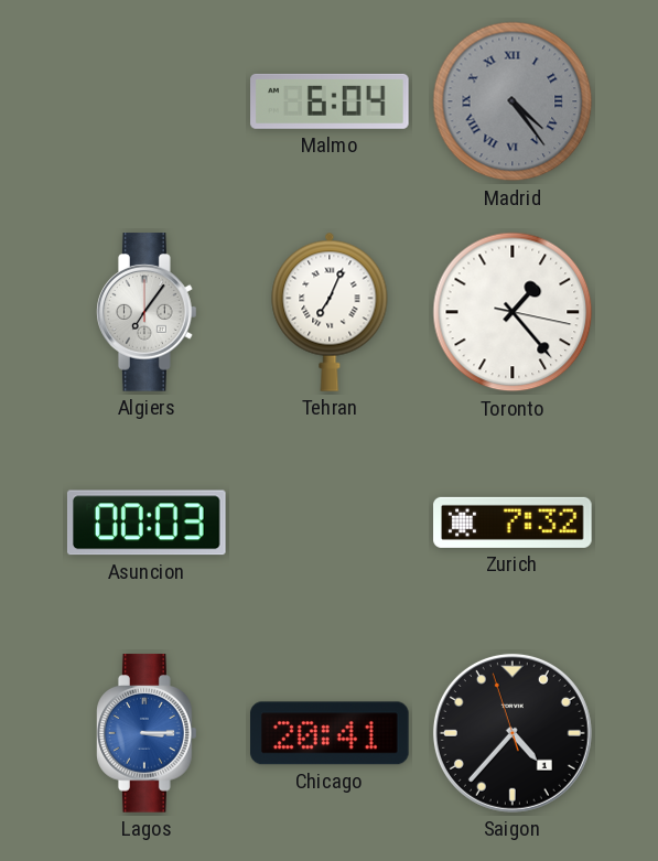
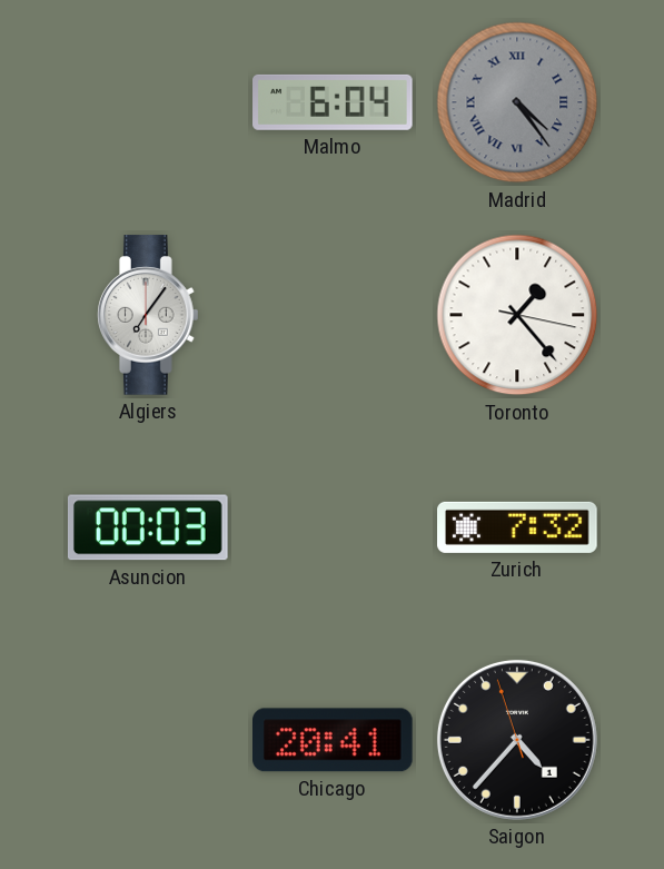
Tehran: 7:04 -> none (330, 312)
Lagos: 3:15 -> none (148, 733)
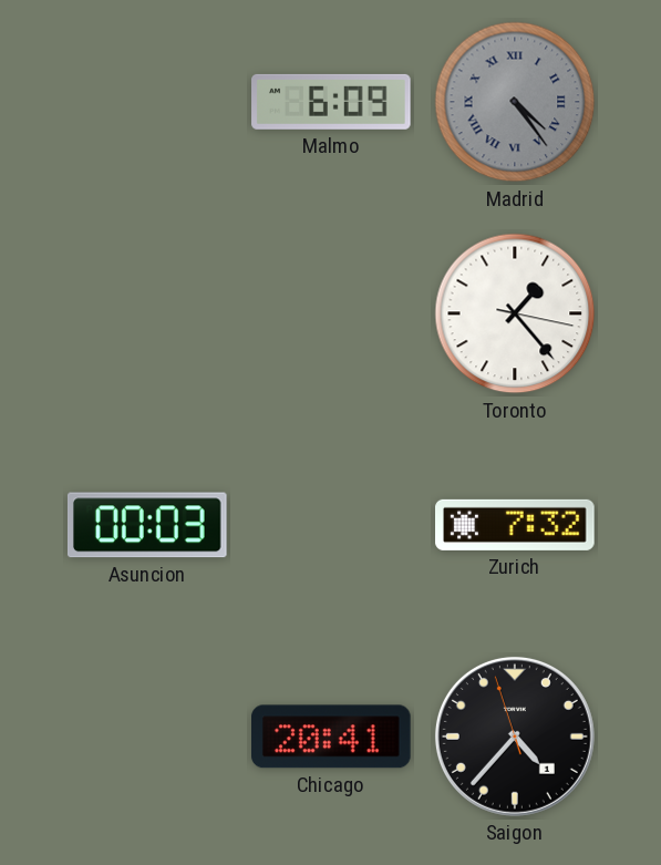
Malmo: 6:04 -> 6:09 (331, 102)
Algiers: 7:06 -> none (149, 315)
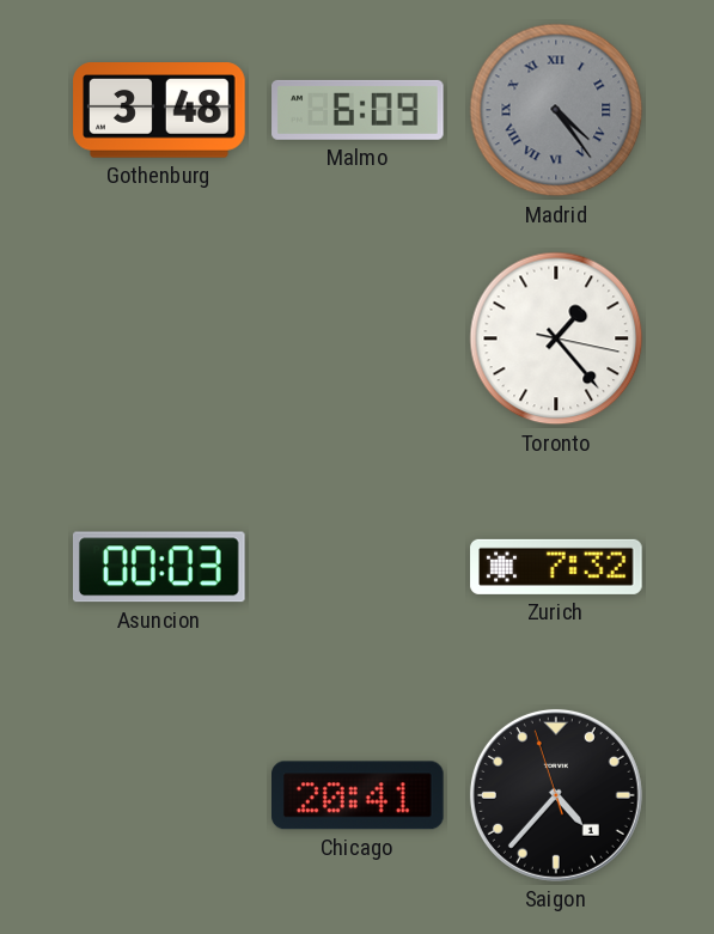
Gothenburg: none -> 3:48 (159, 110)
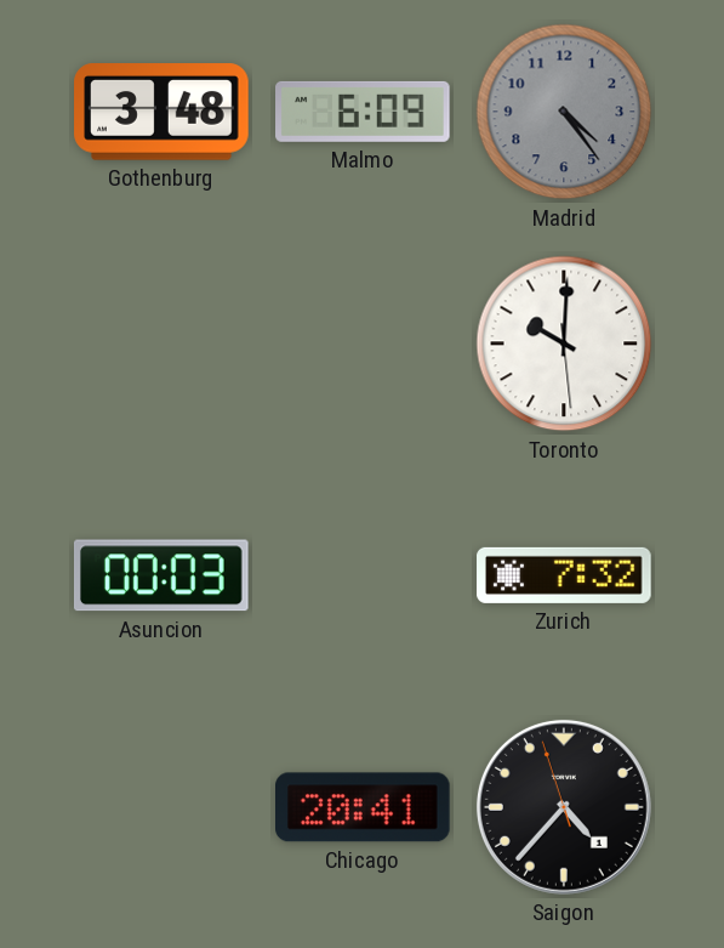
Madrid numerals: Roman -> Arabic (564, 112)
Toronto: 1:23 -> 10:00 (564, 344)
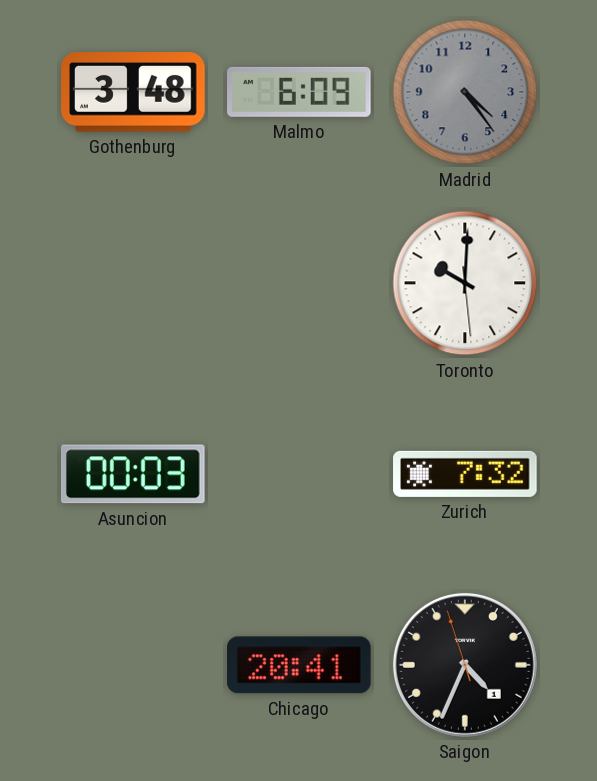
Saigon: 4:36 -> 4:33 (465, 665)
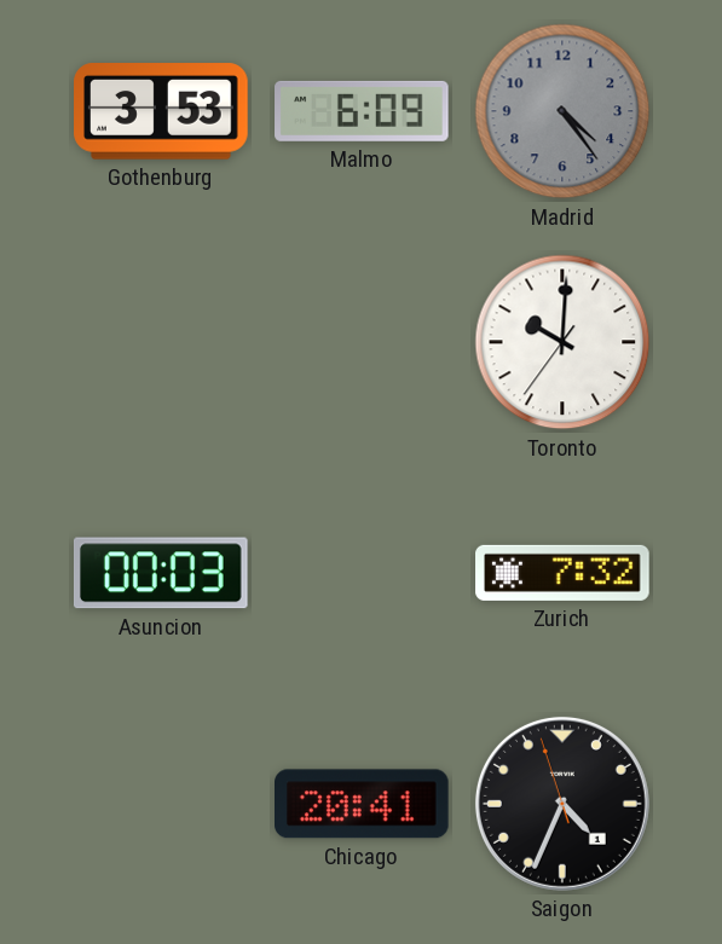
Gothenburg: 3:48 -> 3:53 (161, 111)
Toronto: 10:00:29 -> 10:00:36 (562, 342)
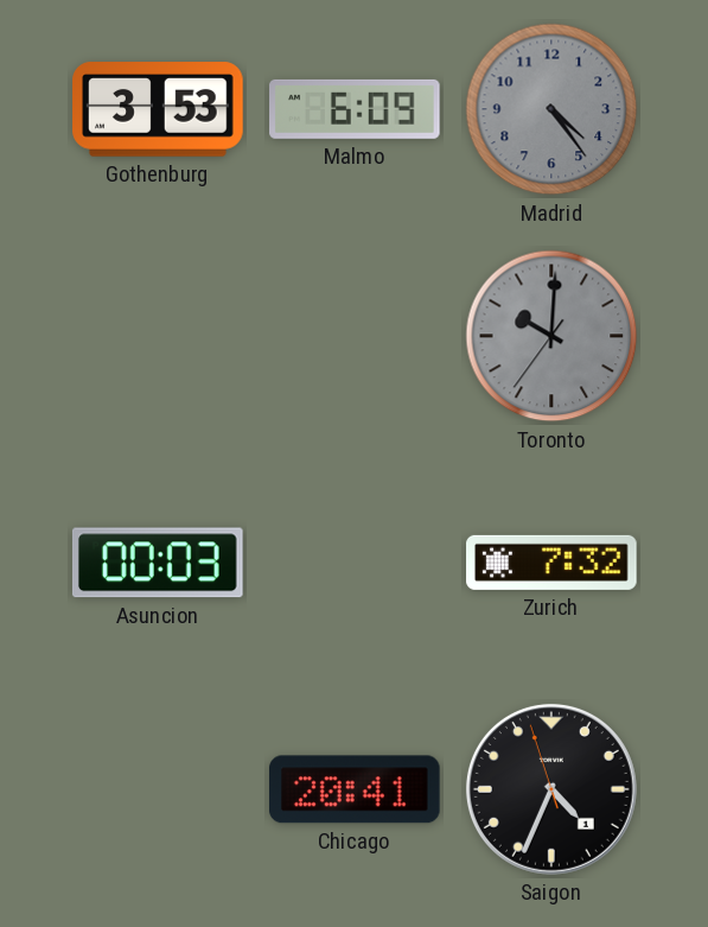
Toronto dial: white -> grey (551, 336)
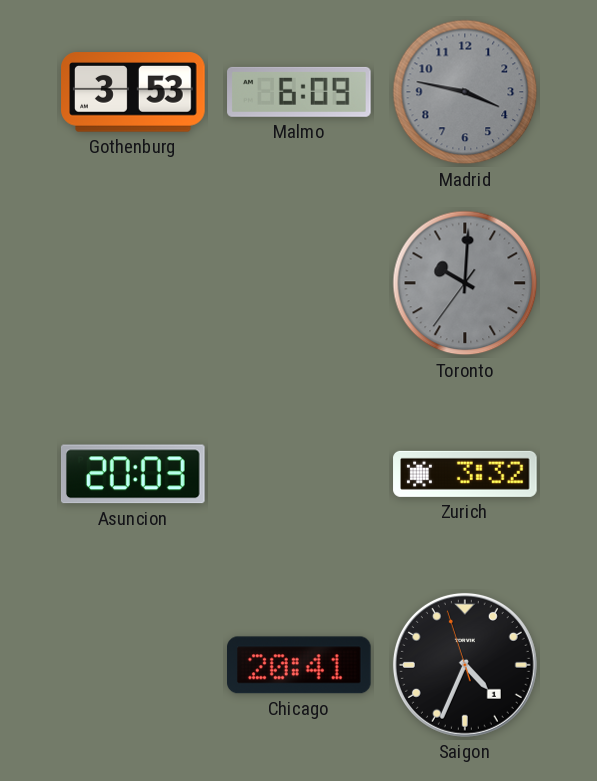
Madrid: 4:24 -> 3:47 (465, 92)
Asuncion: 00:03 -> 20:03 (133, 474)
Zurich: 7:32 -> 3:32 (465, 474)
